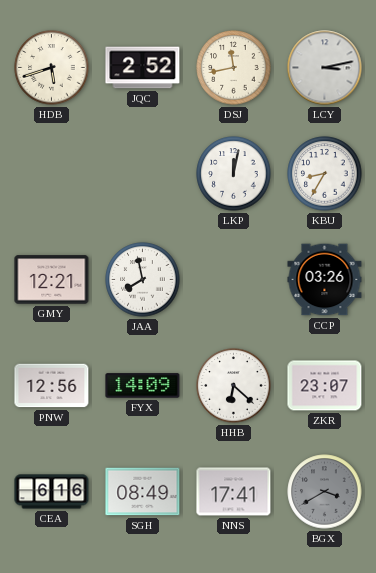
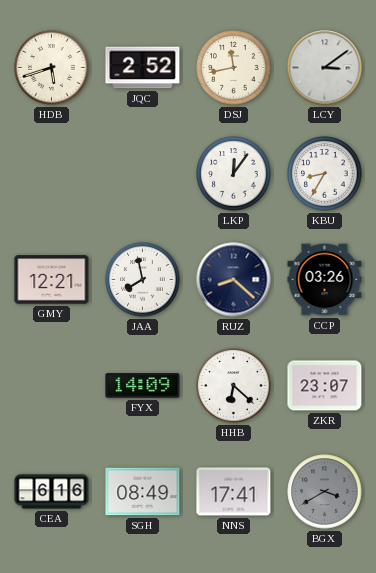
LCY: 3:13 -> 3:09 (325, 68)
LKP: 12:02 -> 12:06 (234, 174)
RUZ: none -> 8:22 (234, 280)
PNW: 12:56 -> none (52, 386)
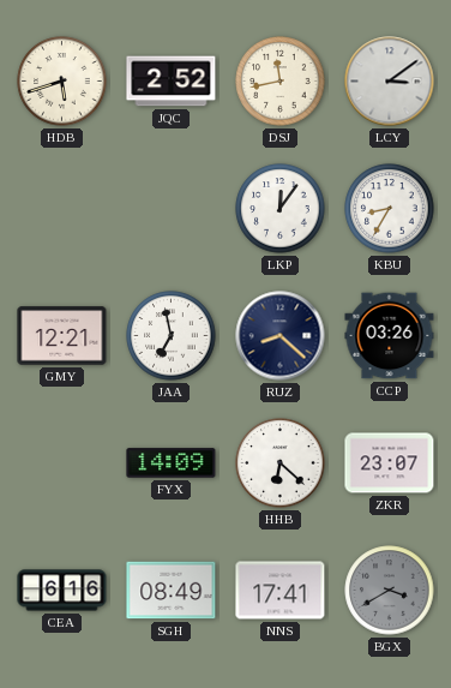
JAA: 7:58 -> 6:58 (172, 336)
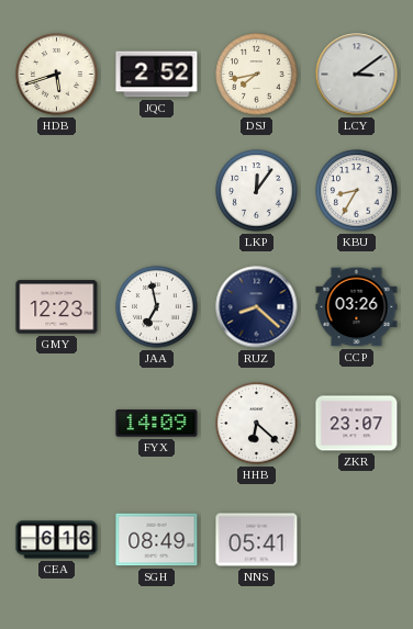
DSJ: 11:43 -> 7:43 (257, 75)
GMY: 12:21 -> 12:23 (57, 307)
NNS: 17:41 -> 05:41 (257, 540)
BGX: 3:40 -> none (390, 591)
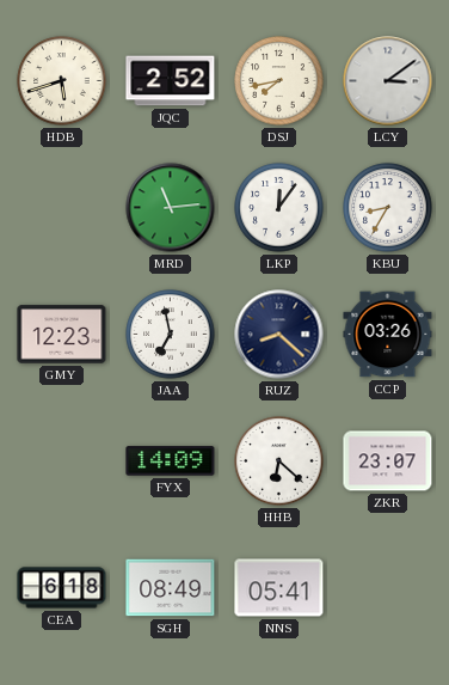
MRD: none -> 11:14 (171, 208)
CEA: 6:16 -> 6:18 (62, 588)
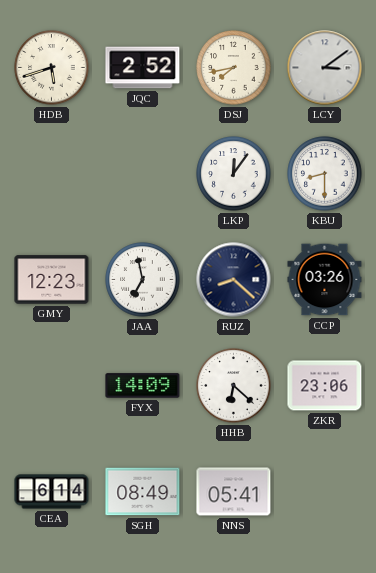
MRD: 11:14 -> none (171, 208)
KBU: 8:35 -> 8:30 (325, 174)
ZKR: 23:07 -> 23:06 (325, 386)
CEA: 6:18 -> 6:14 (52, 492)
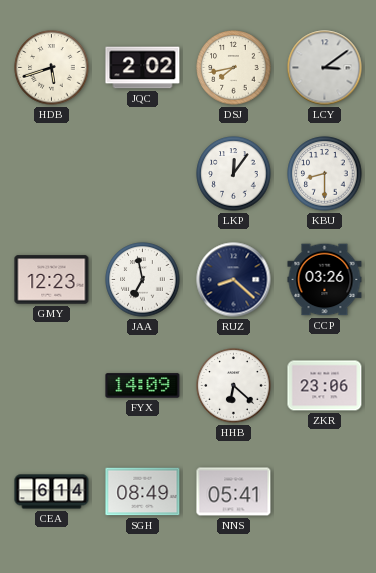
JQC: 2:52 -> 2:02 (143, 68)
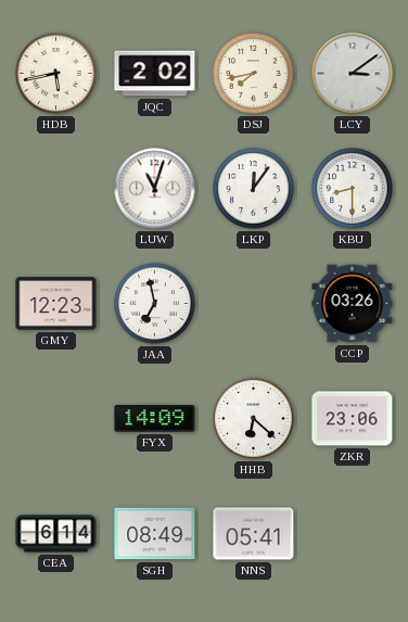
HDB: 5:42 -> 5:43 (56, 74)
LUW: none -> 11:03 (155, 189)
RUZ: 8:22 -> none (234, 280)
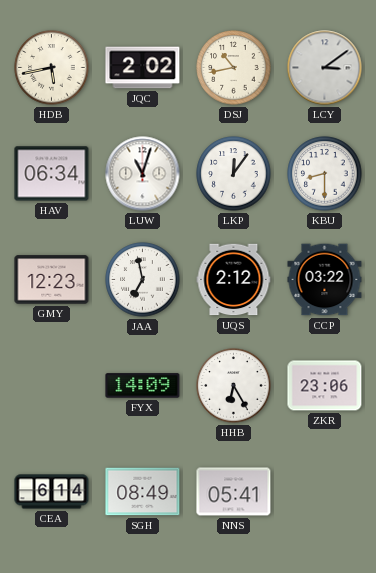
DSJ: 7:43 -> 10:43 (234, 68)
HAV: none -> 06:34 (52, 174)
UQS: none -> 2:12 (234, 280)
CCP: 03:26 -> 03:22 (325, 280)
HHB: 6:22 -> 6:25 (234, 386)
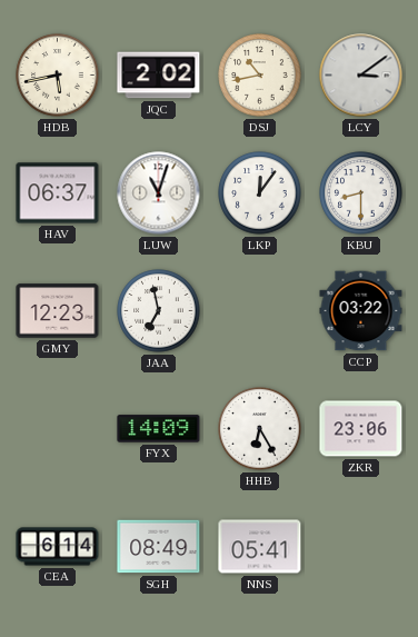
HAV: 06:34 -> 06:37 (58, 193)
UQS: 2:12 -> none (234, 280)
